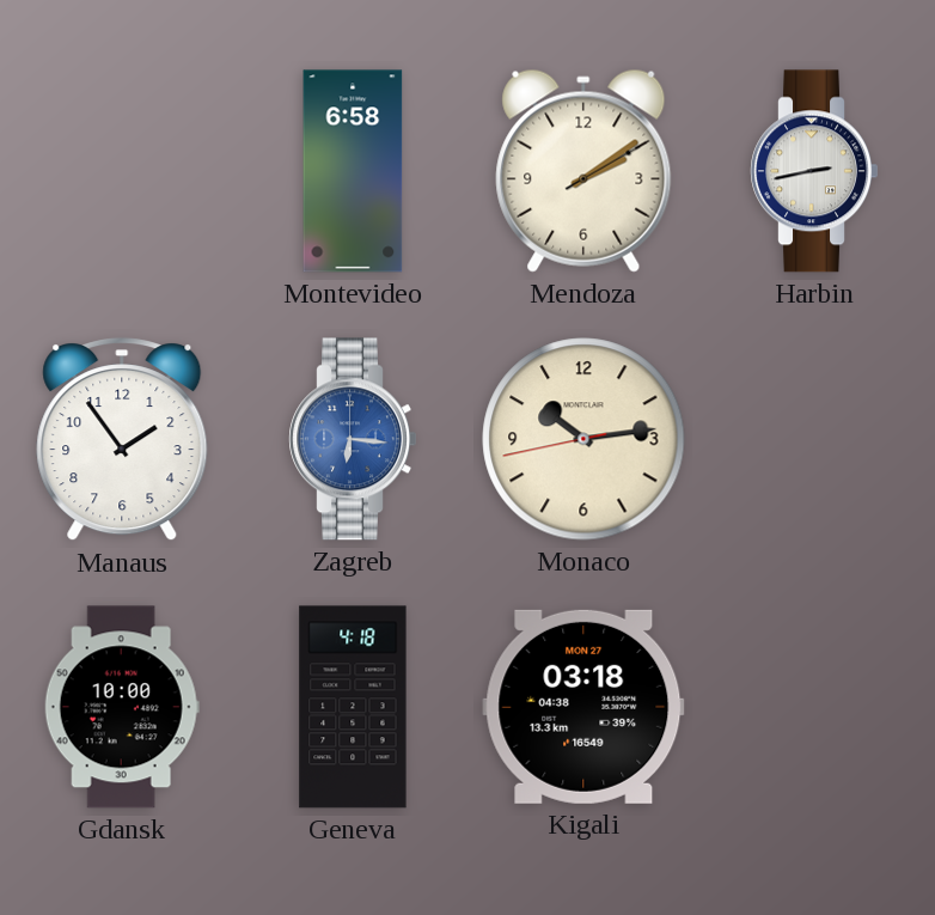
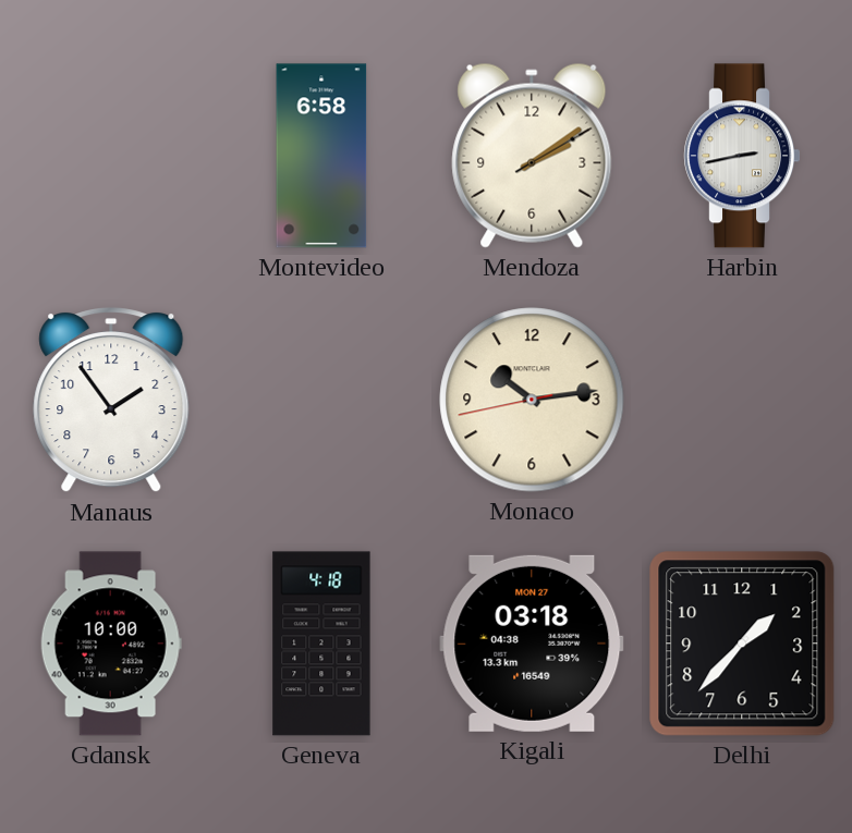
Zagreb: 6:16 -> none (352, 439)
Delhi: none -> 1:37 (742, 644)
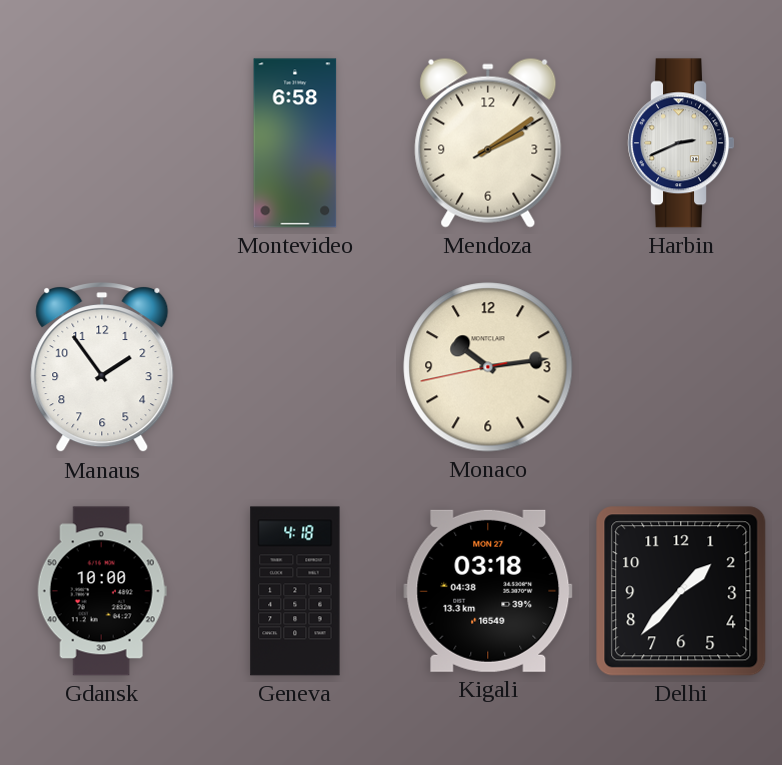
Harbin: 2:43 -> 2:41 (680, 143)
